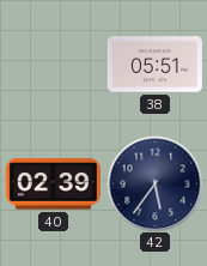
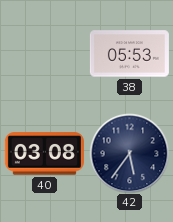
38: 05:51 -> 05:53 (129, 54)
40: 02:39 -> 03:08 (44, 154)
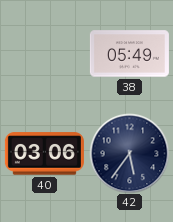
38: 05:53 -> 05:49 (129, 54)
40: 03:08 -> 03:06 (44, 154)
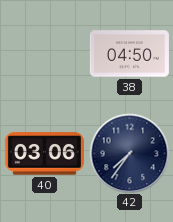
38: 05:49 -> 04:50 (129, 54)
42: 5:36 -> 7:36 (129, 153)
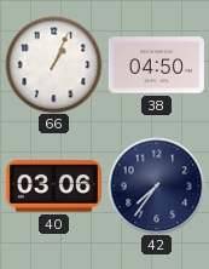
66: none -> 1:04 (53, 64)
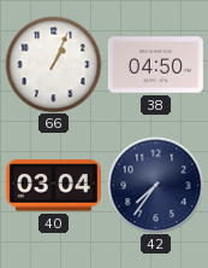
40: 03:06 -> 03:04 (53, 186)
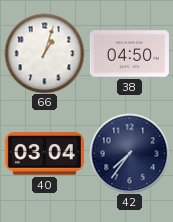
66: 1:04 -> 1:03 (44, 53)
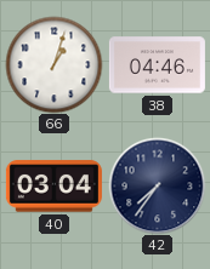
38: 04:50 -> 04:46 (157, 65)
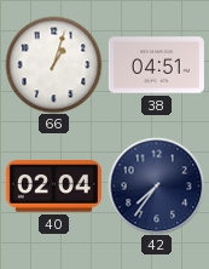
38: 04:46 -> 04:51 (156, 65)
40: 03:04 -> 02:04 (53, 187)
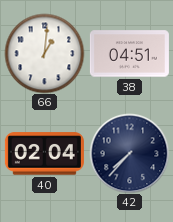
66: 1:03 -> 1:01 (44, 53)
42: 7:36 -> 7:37 (129, 153)
